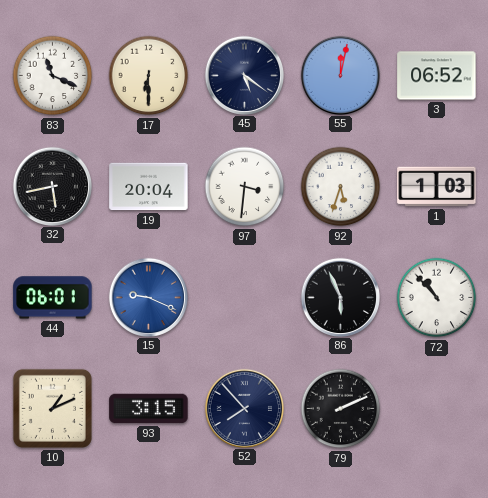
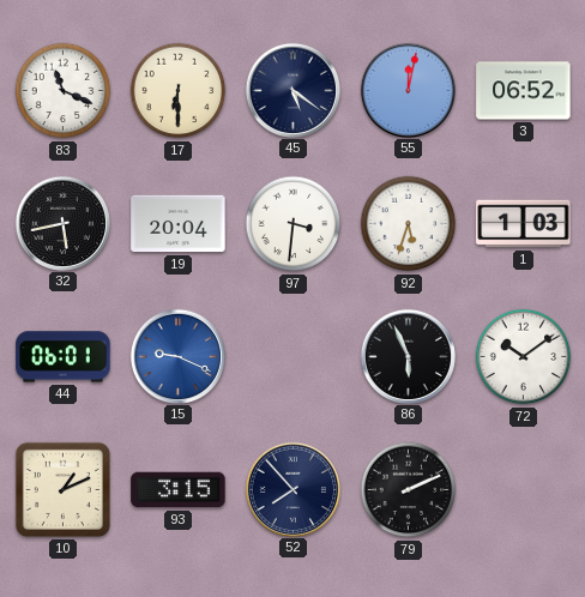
72: 10:53 -> 10:09 (524, 357)
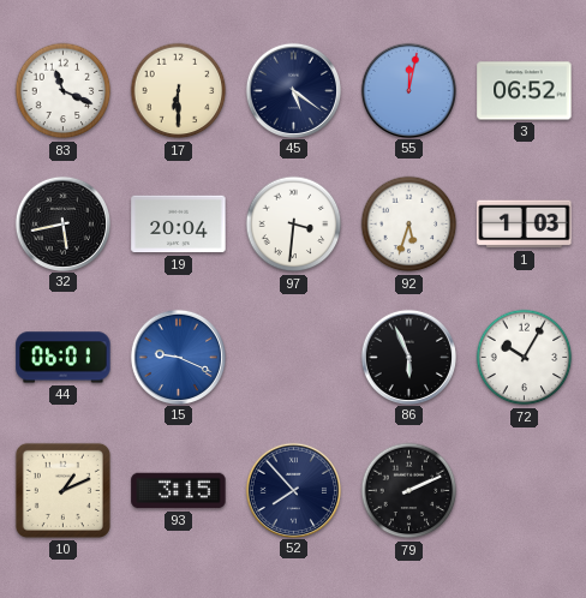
72: 10:09 -> 10:05 (525, 358)
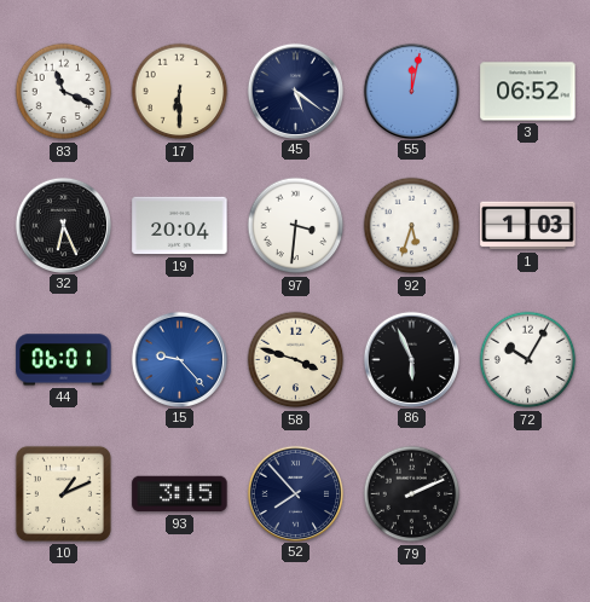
32: 5:43 -> 6:26 (63, 225)
15: 9:19 -> 9:23 (179, 359)
58: none -> 3:48 (296, 360)
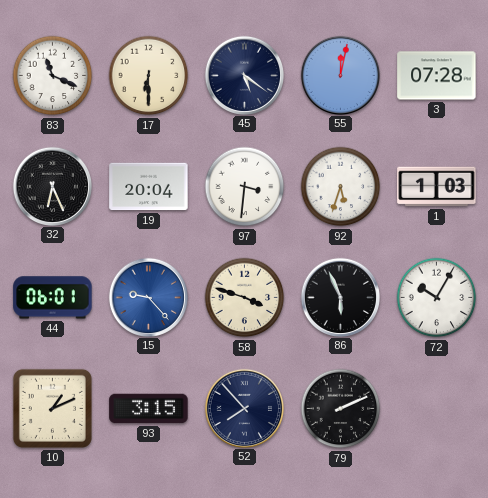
3: 06:52 -> 07:28 (437, 76)
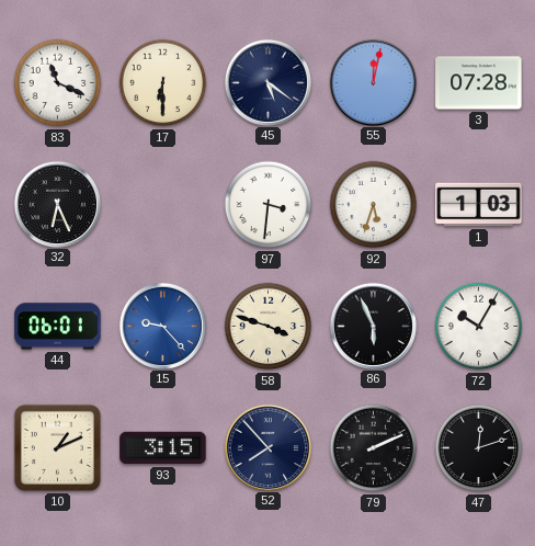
19: 20:04 -> none (149, 187)
47: none -> 12:12 (479, 448)
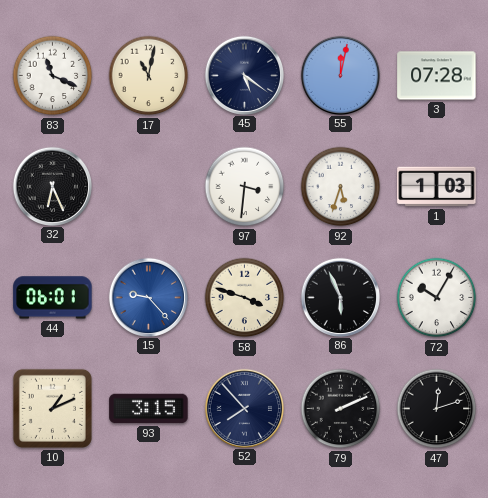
17: 6:30 -> 11:02 (149, 76)
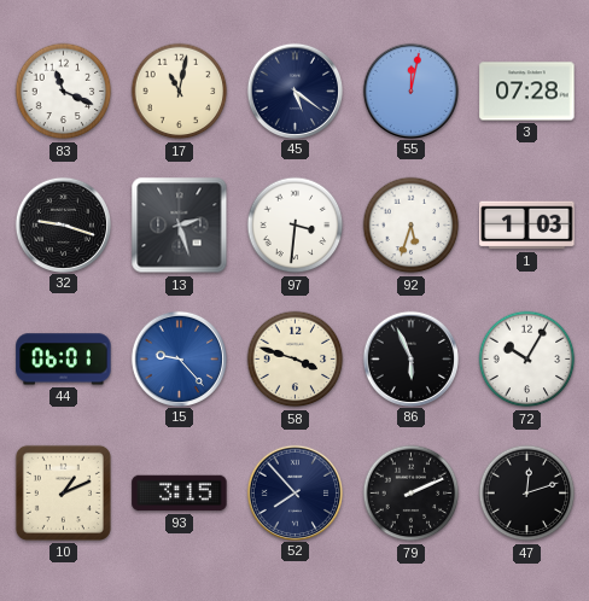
32: 6:26 -> 9:18 (63, 224)
13: none -> 2:27 (180, 226)
